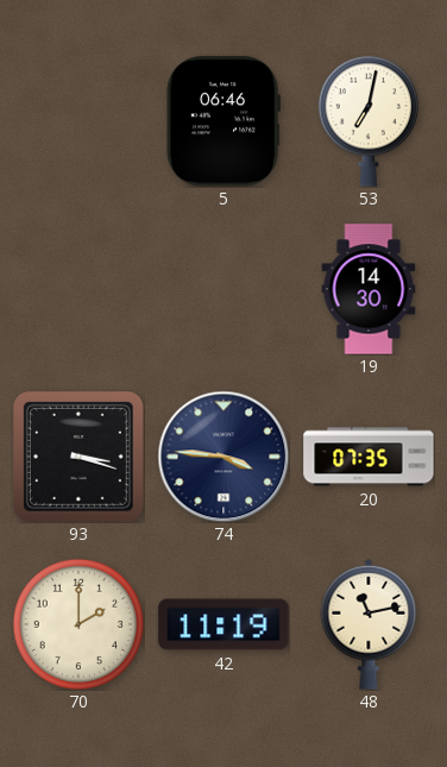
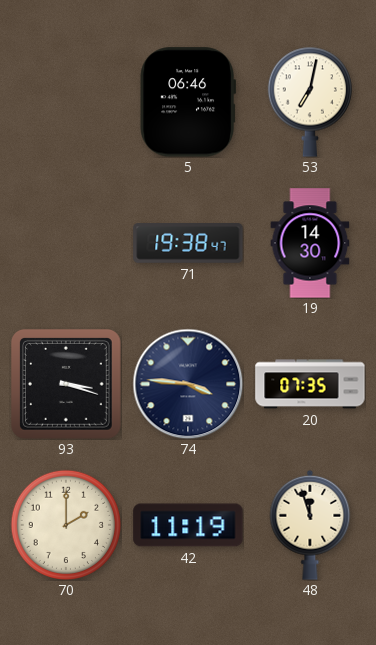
71: none -> 19:38 (188, 243)
48: 11:13 -> 11:57 (310, 525)
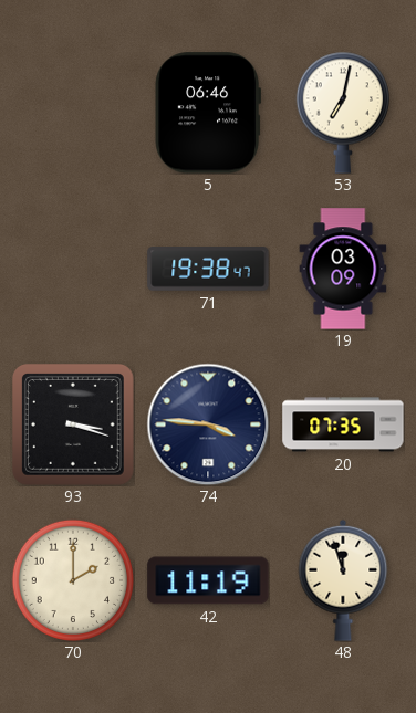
19: 14:30 -> 03:09 (343, 269)
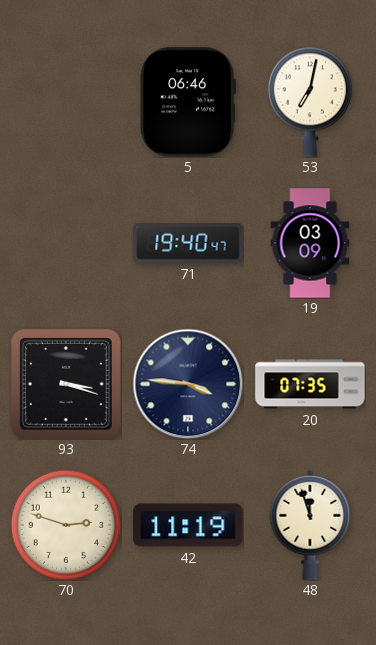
71: 19:38 -> 19:40 (188, 243)
70: 2:00 -> 2:48 (65, 524)
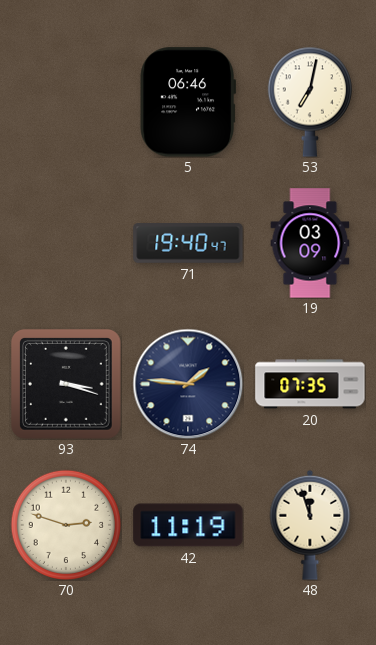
74: 3:46 -> 1:46 (188, 384)
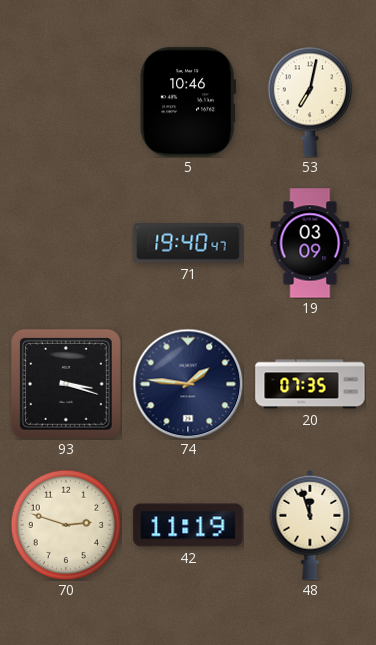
5: 06:46 -> 10:46 (187, 102)
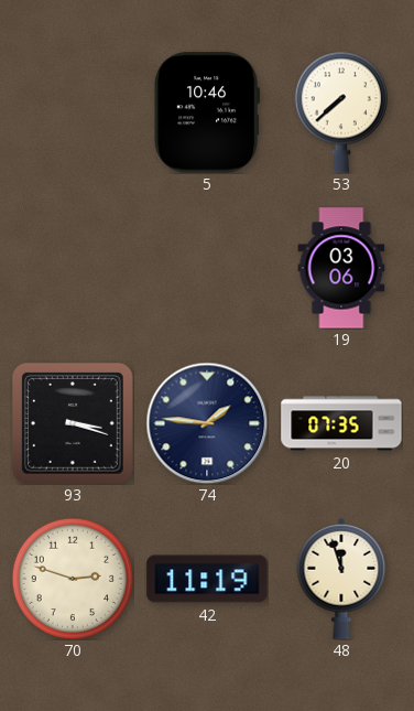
53: 7:02 -> 7:38 (341, 112)
71: 19:40 -> none (188, 243)
19: 03:09 -> 03:06 (341, 268)
